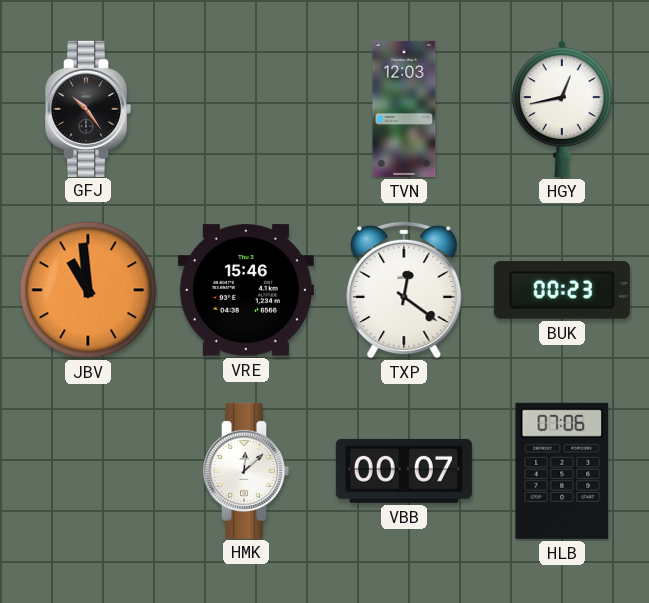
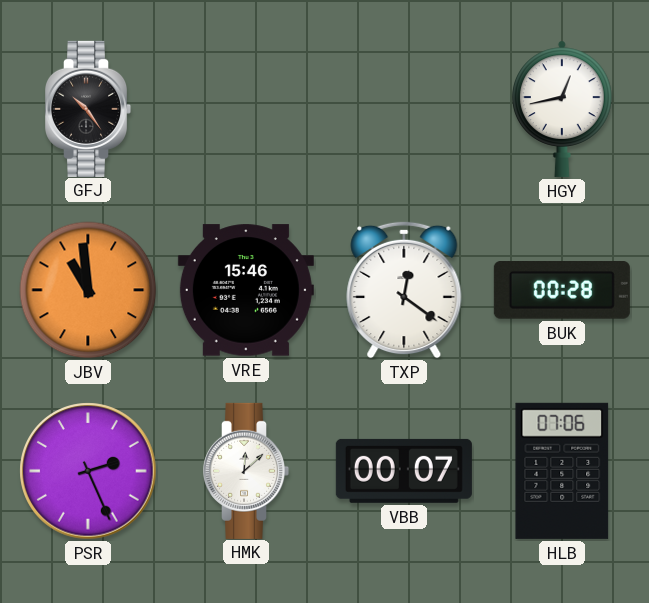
TVN: 12:03 -> none (404, 109)
BUK: 00:23 -> 00:28 (562, 290)
PSR: none -> 2:26 (88, 471)
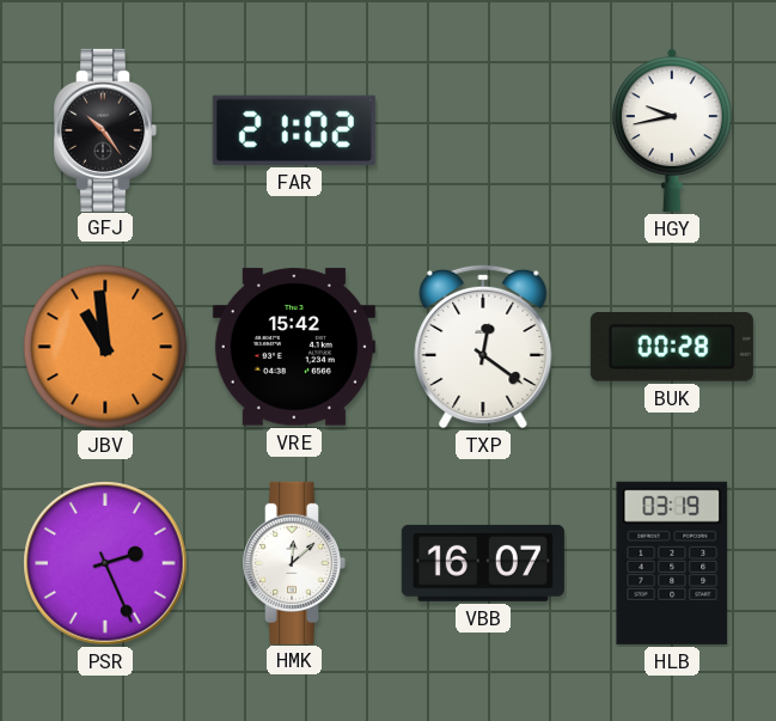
FAR: none -> 21:02 (294, 130)
HGY: 12:43 -> 9:43 (673, 130)
VRE: 15:46 -> 15:42 (294, 347)
VBB: 00:07 -> 16:07 (483, 563)
HLB: 07:06 -> 03:19 (672, 563)
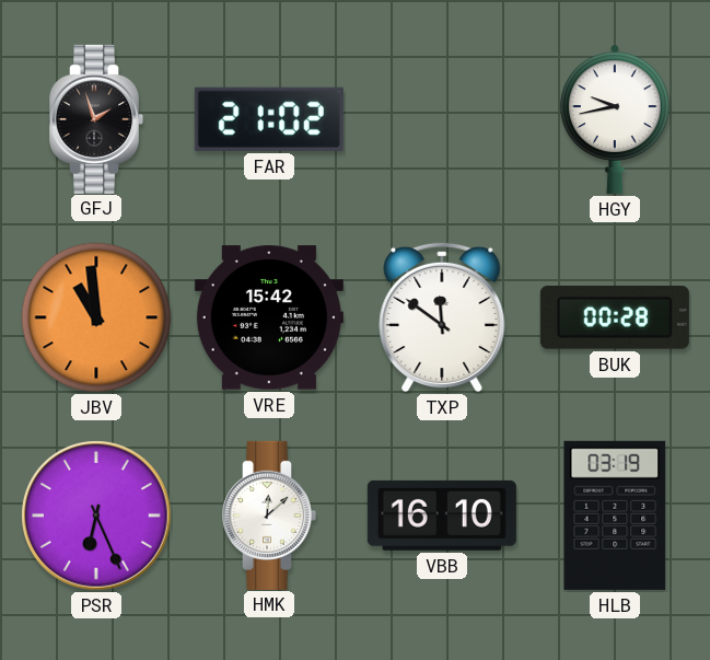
GFJ: 10:24 -> 1:57 (97, 119)
TXP: 12:21 -> 11:51 (442, 317)
PSR: 2:26 -> 6:26 (96, 516)
VBB: 16:07 -> 16:10 (442, 516)
